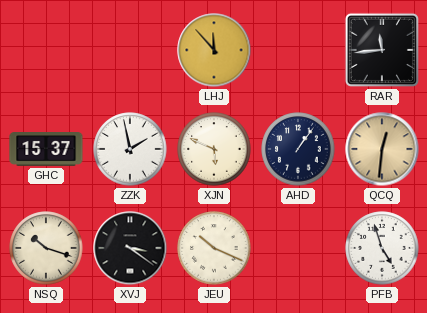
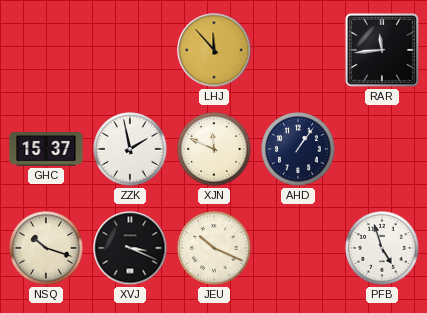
XJN: 5:49 -> 11:49 (214, 149)
QCQ: 12:31 -> none (382, 149)
XVJ: 3:21 -> 3:19 (130, 248)
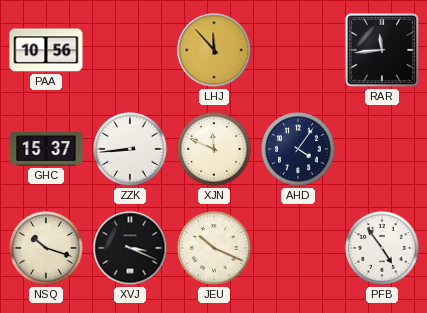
PAA: none -> 10:56 (46, 50)
ZZK: 1:58 -> 8:44 (130, 149)
AHD: 1:06 -> 4:06 (298, 149)
PFB: 4:57 -> 4:54 (382, 248)
